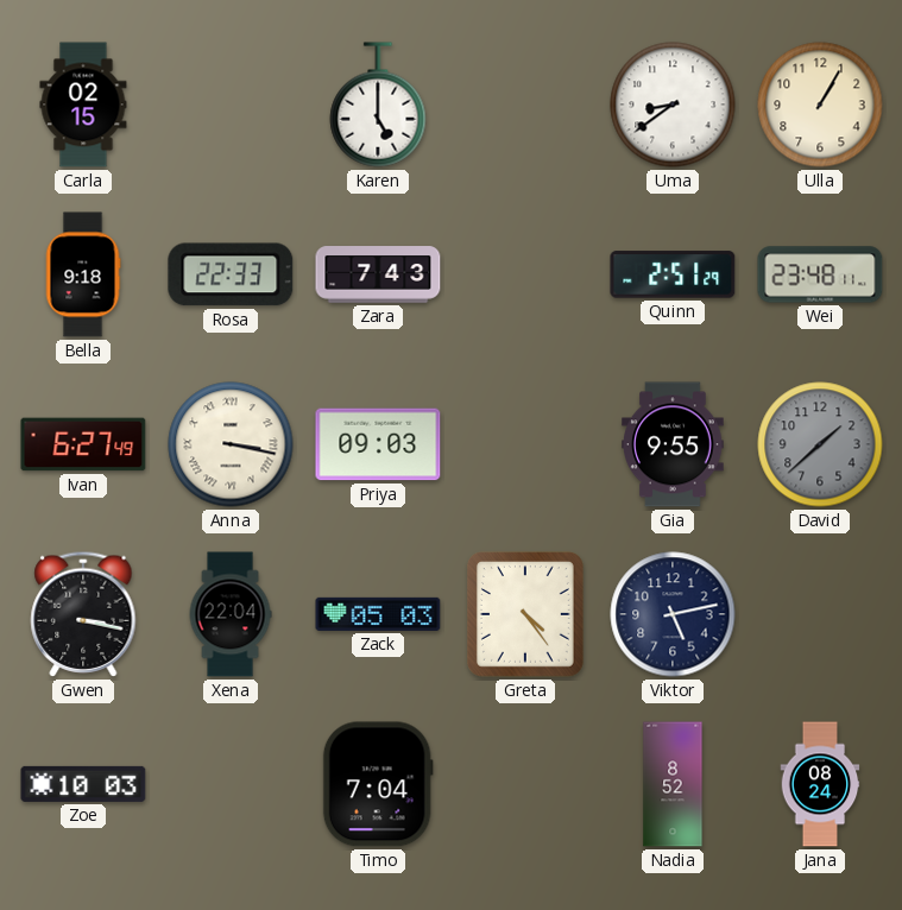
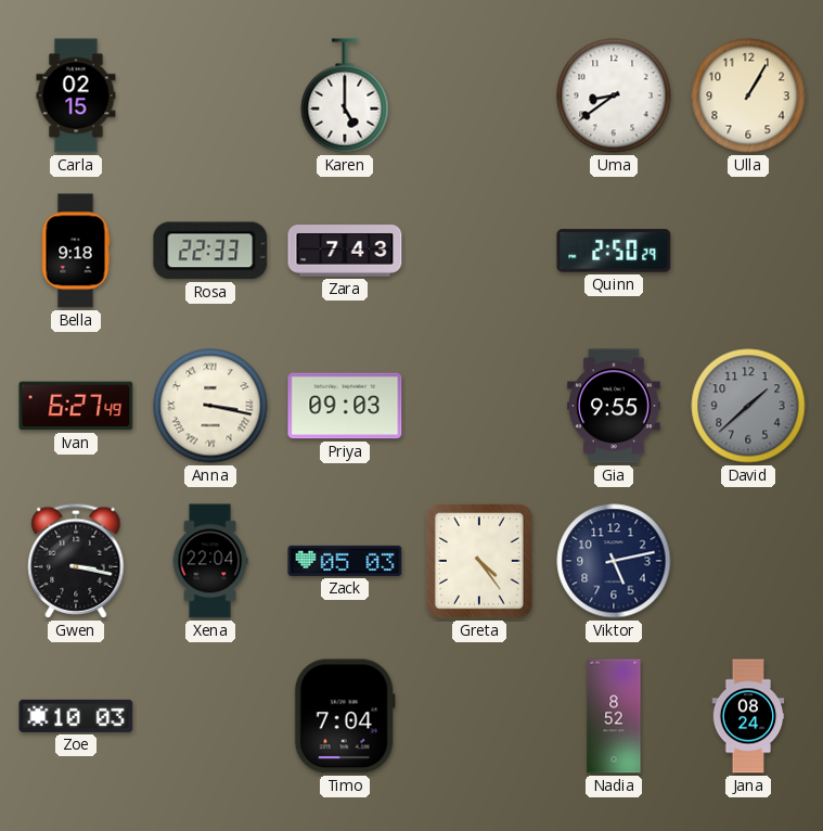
Quinn: 2:51 -> 2:50 (614, 251)
Wei: 23:48 -> none (820, 274)
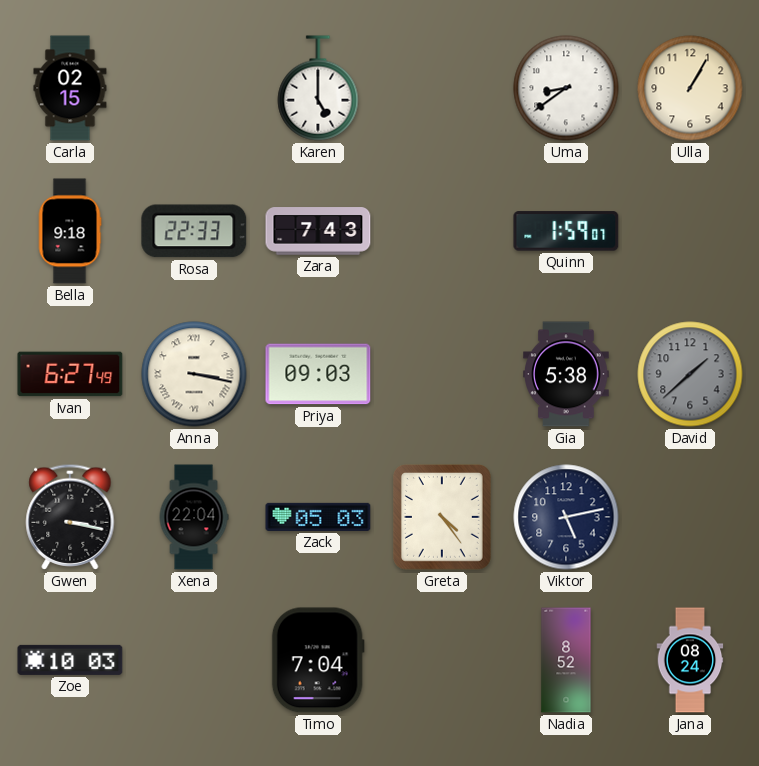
Quinn: 2:50 -> 1:59 (566, 231)
Gia: 9:55 -> 5:38 (566, 374)
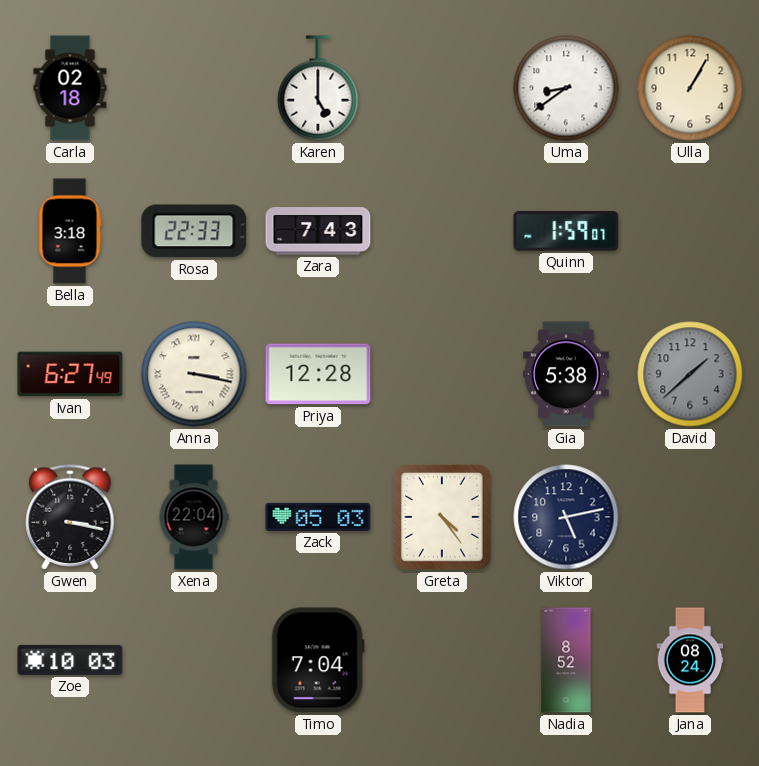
Carla: 02:15 -> 02:18 (70, 88)
Bella: 9:18 -> 3:18 (70, 231)
Priya: 09:03 -> 12:28 (318, 374)
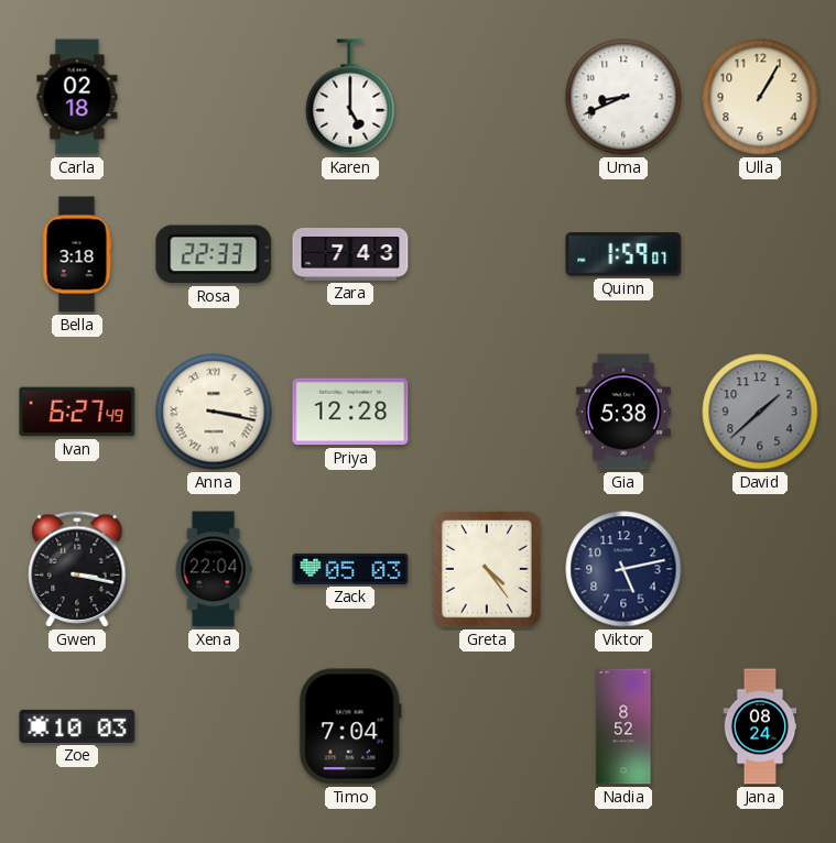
Uma: 8:39 -> 8:41 (623, 97)
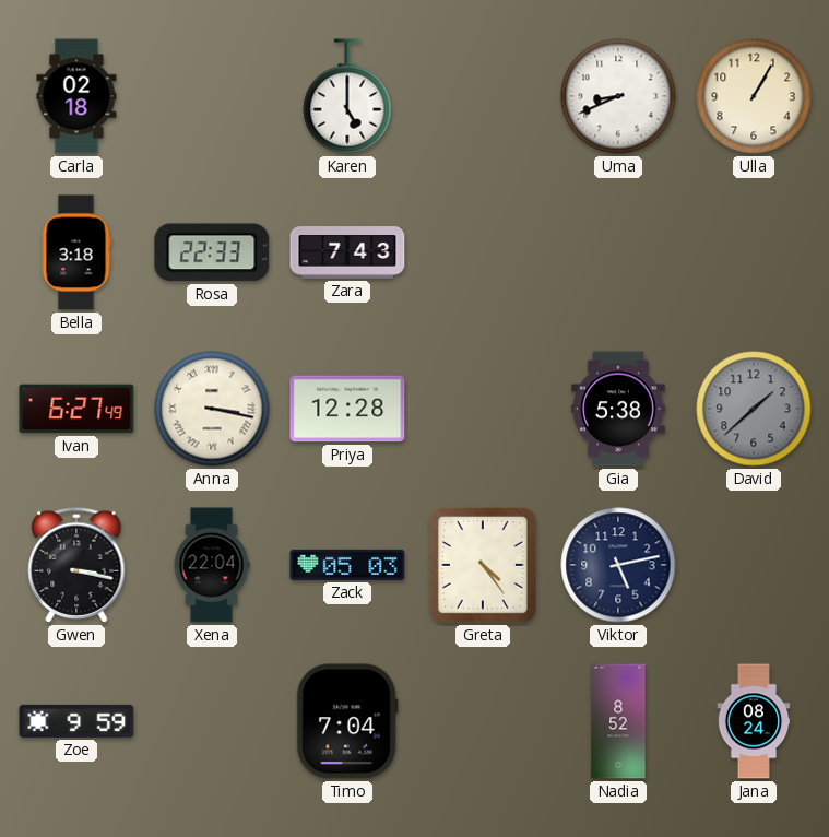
Quinn: 1:59 -> none (623, 254)
Zoe: 10:03 -> 9:59 (76, 721)
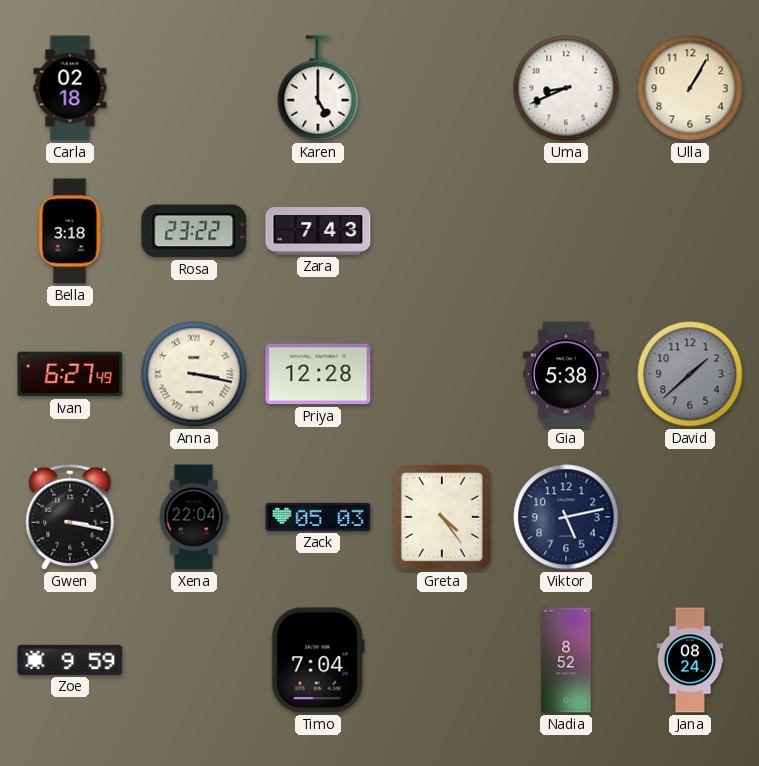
Rosa: 22:33 -> 23:22 (194, 231)
